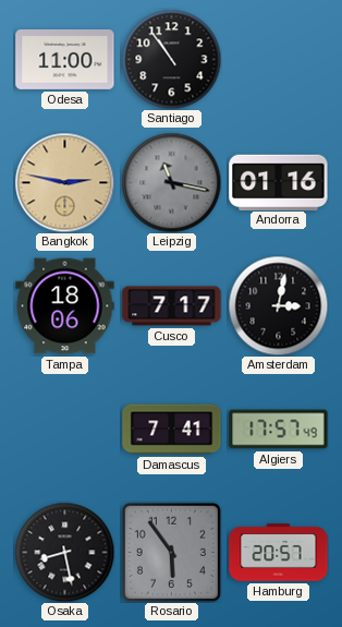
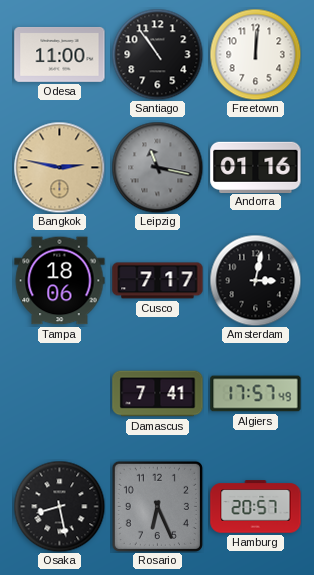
Freetown: none -> 12:01 (255, 54)
Rosario: 5:54 -> 6:26 (157, 506)
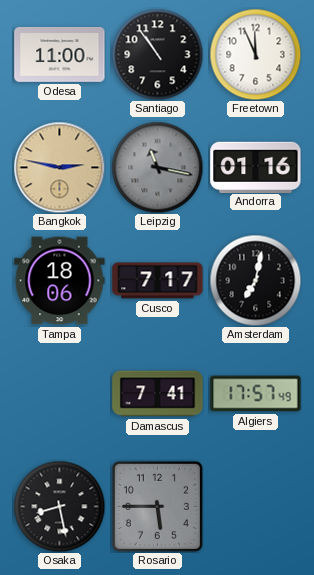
Freetown: 12:01 -> 11:56 (255, 54)
Amsterdam: 3:02 -> 7:02 (255, 280)
Rosario: 6:26 -> 5:45 (157, 506)
Hamburg: 20:57 -> none (256, 507)
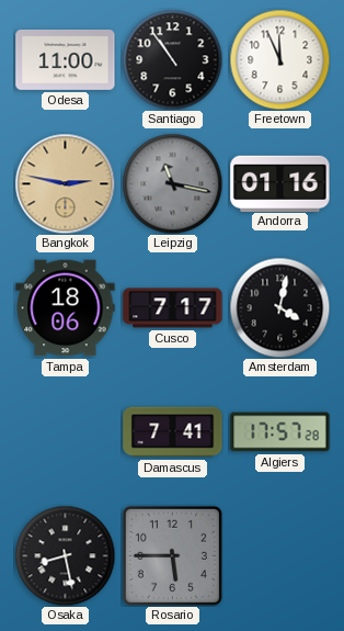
Amsterdam: 7:02 -> 4:02 (279, 307)
Algiers: 17:57:49 -> 17:57:28 (280, 432)
